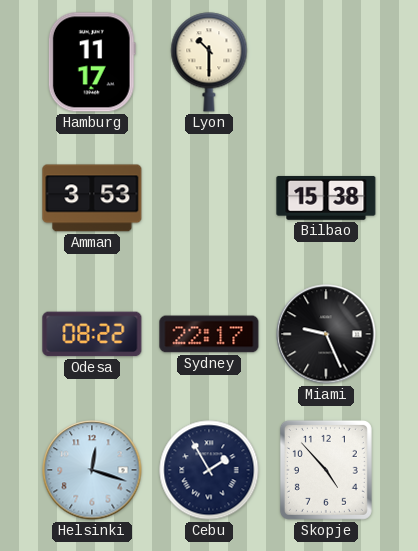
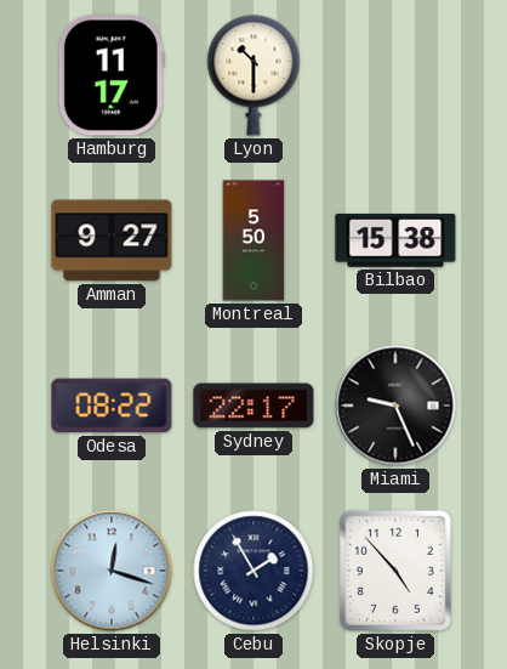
Amman: 3:53 -> 9:27 (112, 240)
Montreal: none -> 5:50 (253, 240)
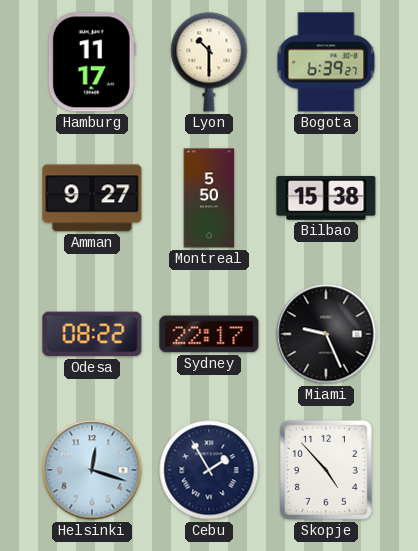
Bogota: none -> 6:39 (326, 62)
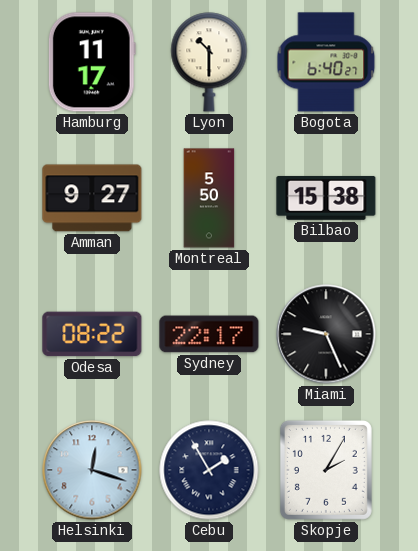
Bogota: 6:39 -> 6:40 (326, 62)
Skopje: 4:53 -> 2:05 (326, 470)
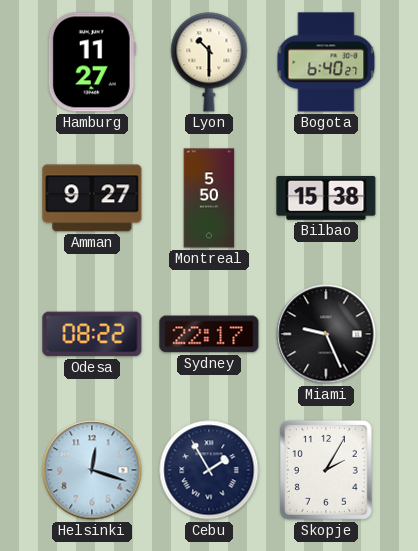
Hamburg: 11:17 -> 11:27 (92, 62)
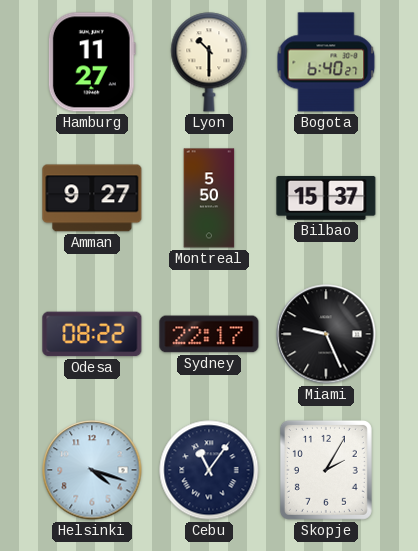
Bilbao: 15:38 -> 15:37 (326, 198)
Helsinki: 12:18 -> 4:18 (92, 470)
Cebu: 1:55 -> 11:06 (209, 470)
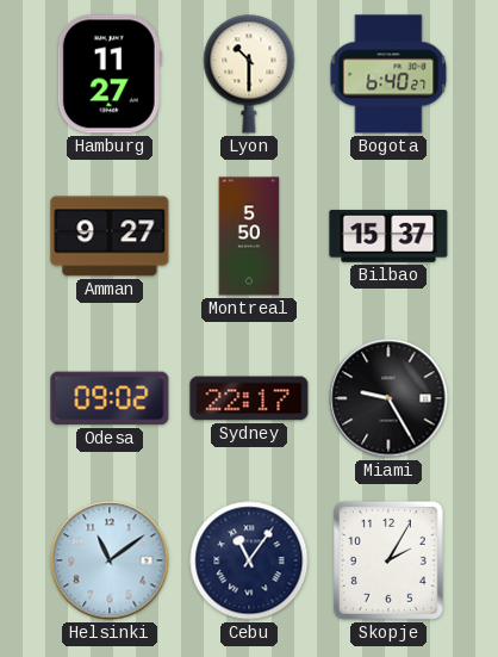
Odesa: 08:22 -> 09:02 (110, 398)
Miami: 9:26 -> 9:25 (388, 398)
Helsinki: 4:18 -> 11:09 (110, 560)
